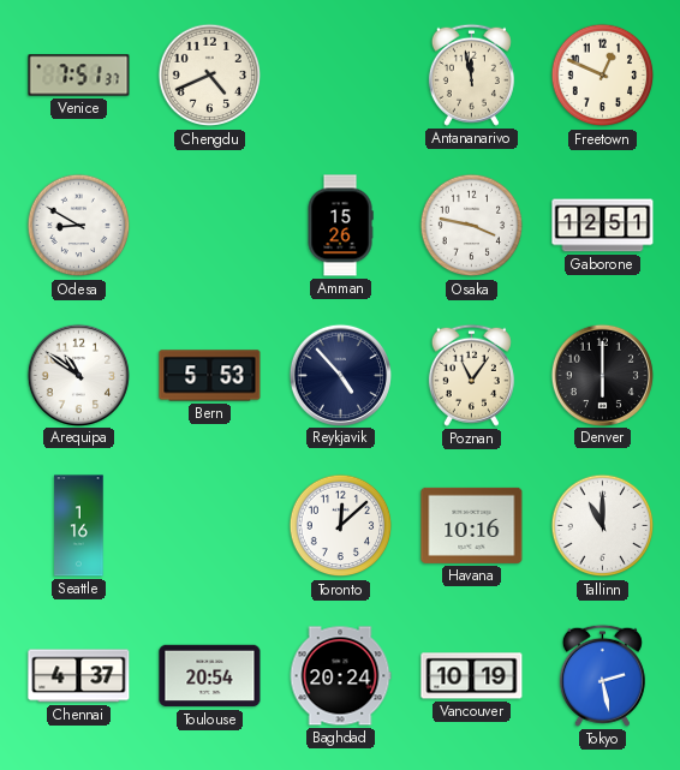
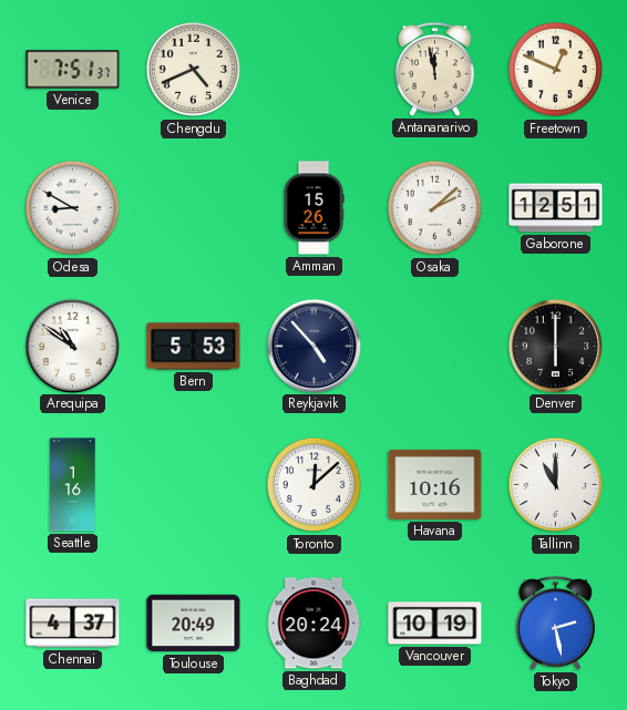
Osaka: 3:47 -> 2:08 (435, 208)
Poznan: 11:06 -> none (471, 375)
Toulouse: 20:54 -> 20:49 (194, 624)
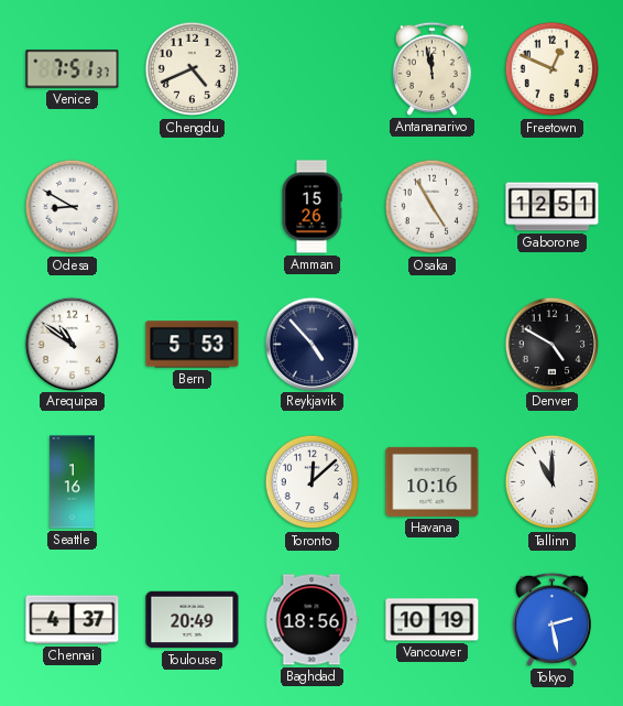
Osaka: 2:08 -> 4:55 (433, 207)
Denver: 6:00 -> 4:50 (551, 344)
Baghdad: 20:24 -> 18:56 (311, 620)
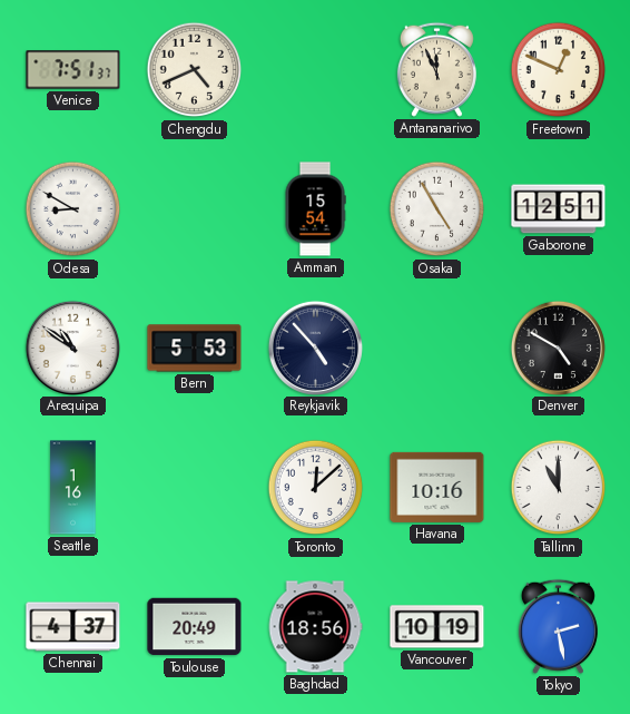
Antananarivo: 11:58 -> 11:56 (436, 69)
Amman: 15:26 -> 15:54 (315, 209)
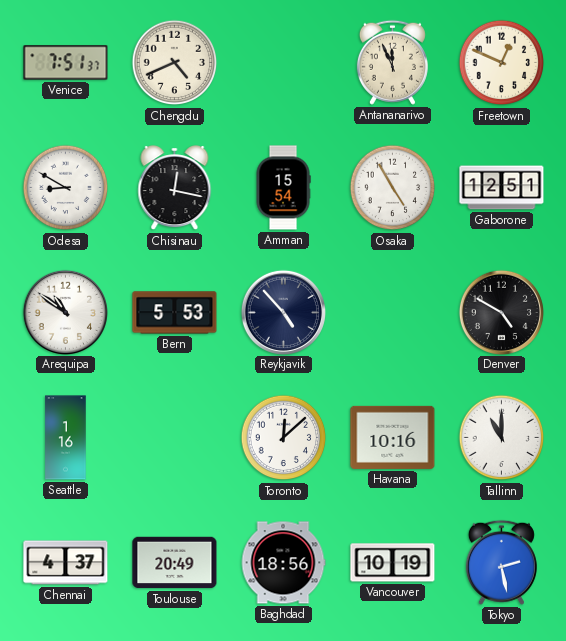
Chisinau: none -> 12:17 (175, 188)
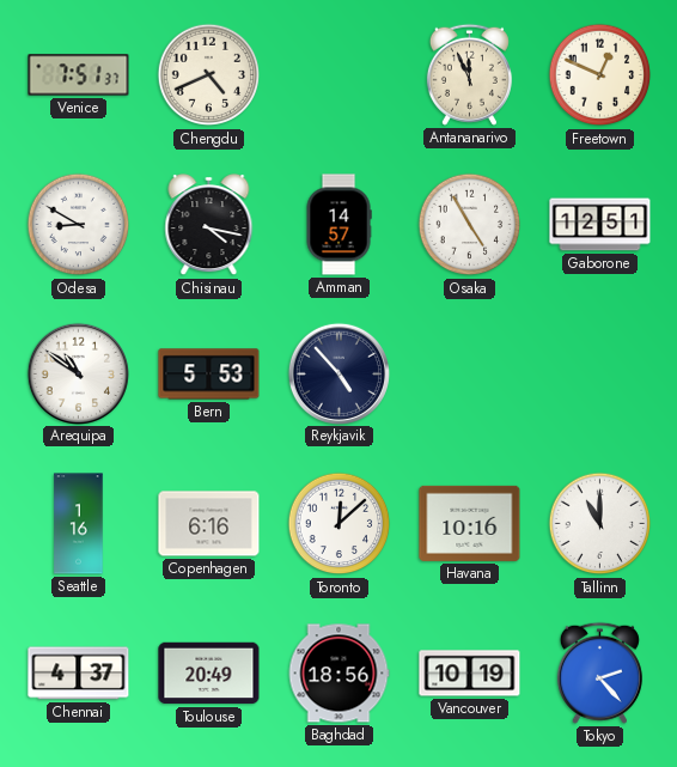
Chisinau: 12:17 -> 4:17 (209, 225)
Amman: 15:54 -> 14:57 (338, 225)
Denver: 4:50 -> none (501, 312)
Copenhagen: none -> 6:16 (209, 524)
Tokyo: 2:28 -> 2:23 (599, 672)
